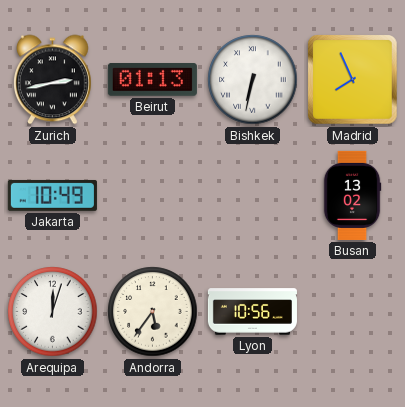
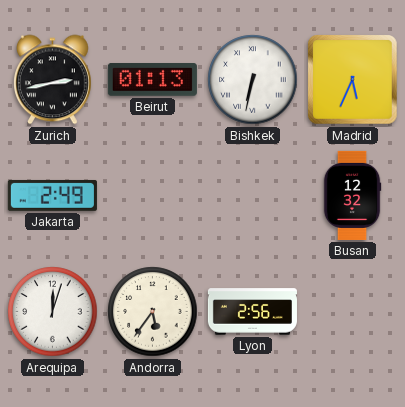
Madrid: 7:56 -> 5:34 (353, 80)
Jakarta: 10:49 -> 2:49 (52, 195)
Busan: 13:02 -> 12:32 (352, 195)
Lyon: 10:56 -> 2:56 (252, 312)
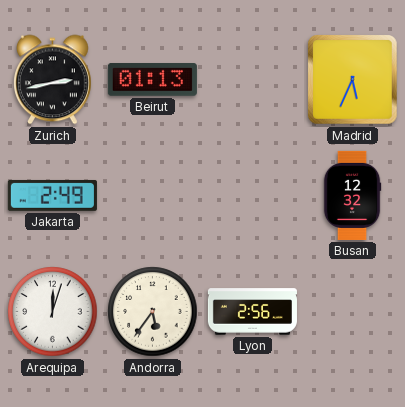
Bishkek: 6:32 -> none (253, 80)
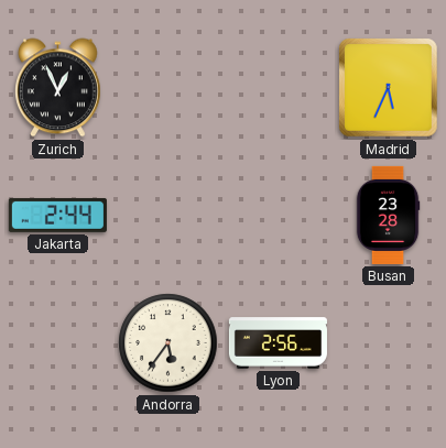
Zurich: 2:43 -> 12:56 (58, 88)
Beirut: 01:13 -> none (152, 80)
Jakarta: 2:49 -> 2:44 (57, 215)
Busan: 12:32 -> 23:28 (388, 215)
Arequipa: 12:03 -> none (53, 312)
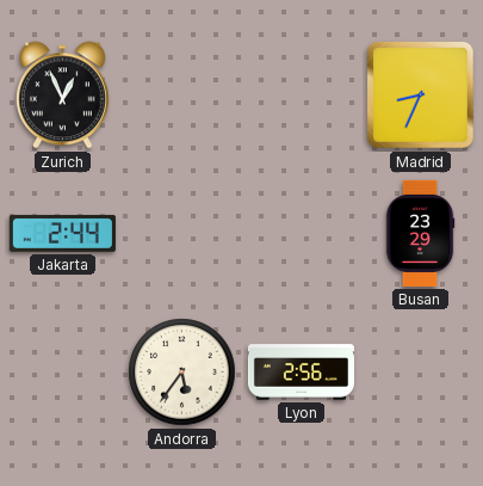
Madrid: 5:34 -> 8:34 (421, 96)
Busan: 23:28 -> 23:29 (420, 233)
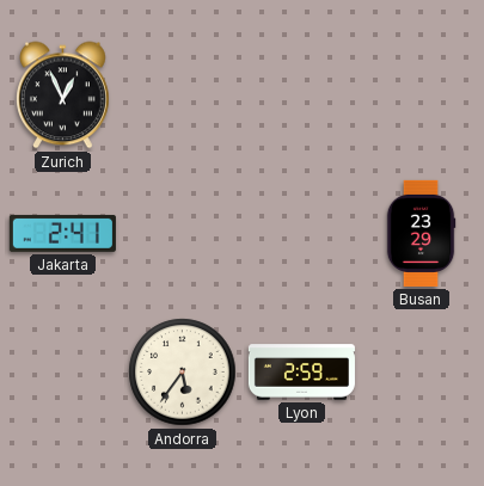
Madrid: 8:34 -> none (421, 96)
Jakarta: 2:44 -> 2:41 (62, 233)
Lyon: 2:56 -> 2:59 (301, 373)
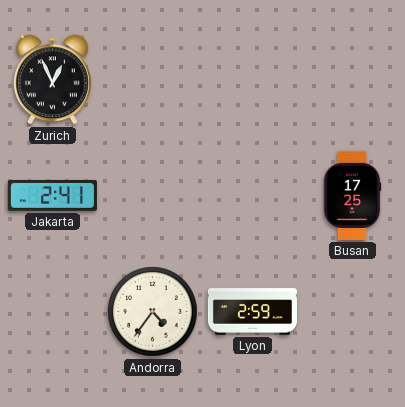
Busan: 23:29 -> 17:25 (352, 195)
Andorra: 5:36 -> 4:36 (153, 312)
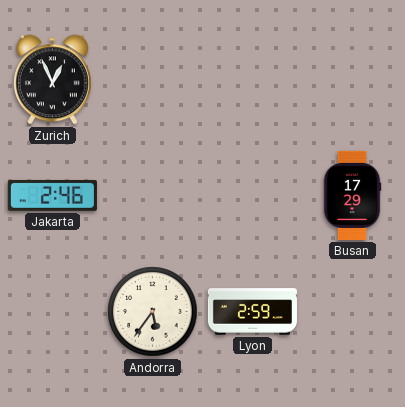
Jakarta: 2:41 -> 2:46 (52, 195)
Busan: 17:25 -> 17:29 (352, 195)
Andorra: 4:36 -> 5:36 (153, 312)
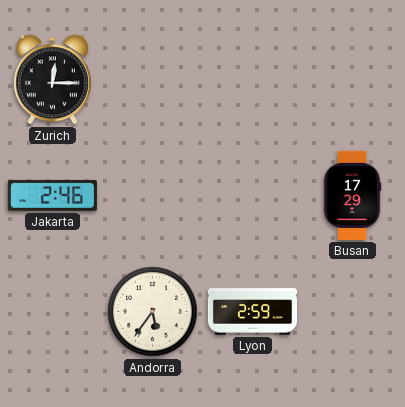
Zurich: 12:56 -> 12:15 (53, 80)
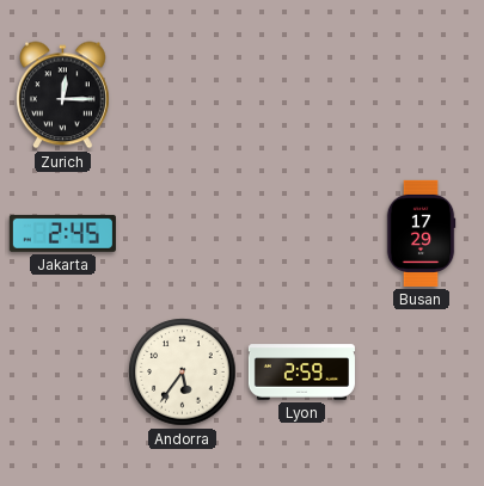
Jakarta: 2:46 -> 2:45 (62, 233)
